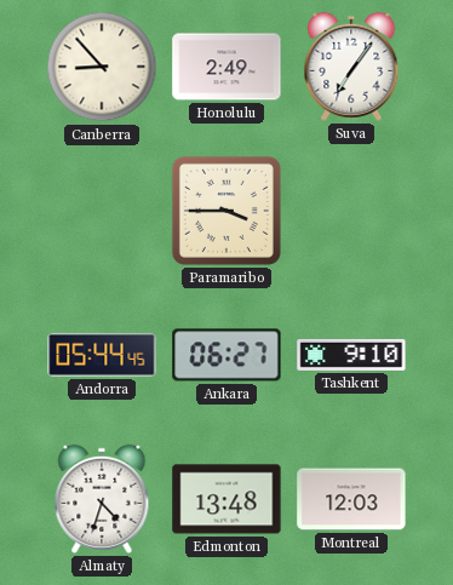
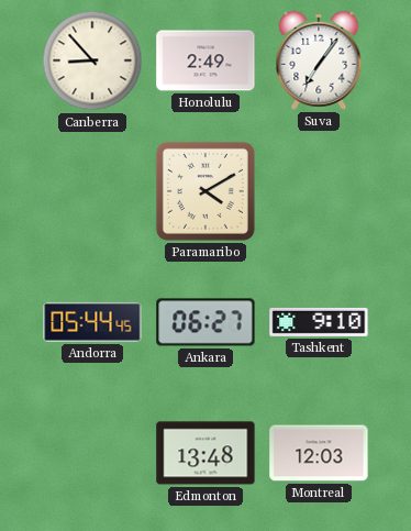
Paramaribo: 3:45 -> 4:10 (205, 191)
Almaty: 4:33 -> none (102, 499)
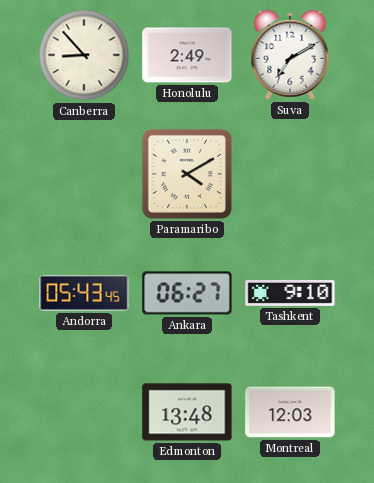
Suva: 7:06 -> 7:10 (290, 55)
Andorra: 05:44 -> 05:43 (84, 293)
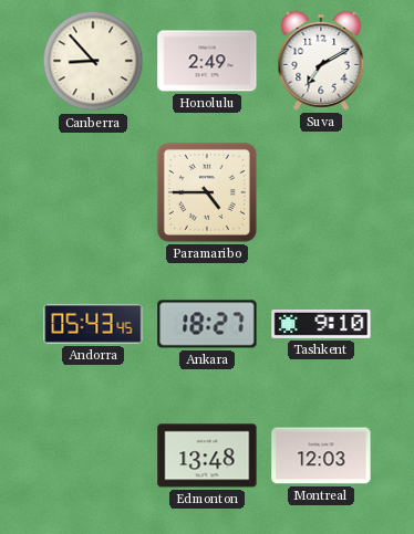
Paramaribo: 4:10 -> 4:45 (207, 192)
Ankara: 06:27 -> 18:27 (207, 324)
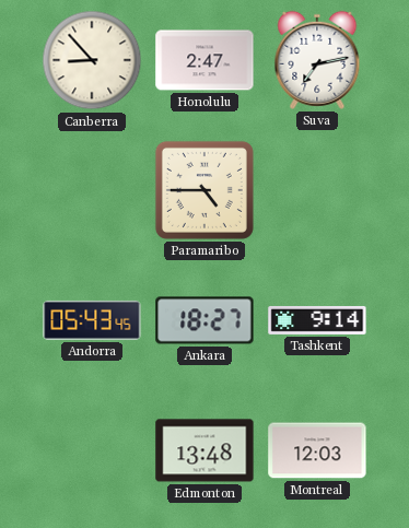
Honolulu: 2:49 -> 2:47 (204, 60)
Suva: 7:10 -> 7:13 (317, 60)
Tashkent: 9:10 -> 9:14 (317, 320)
